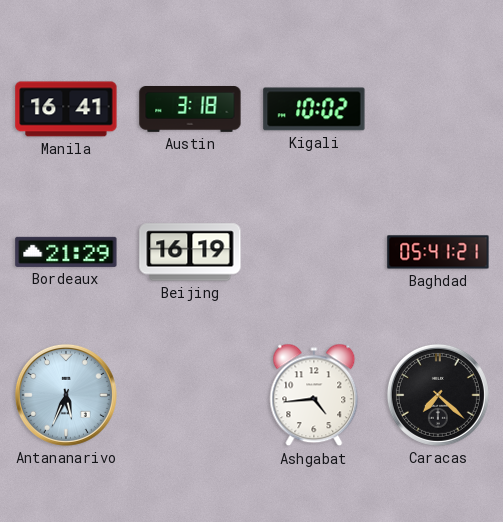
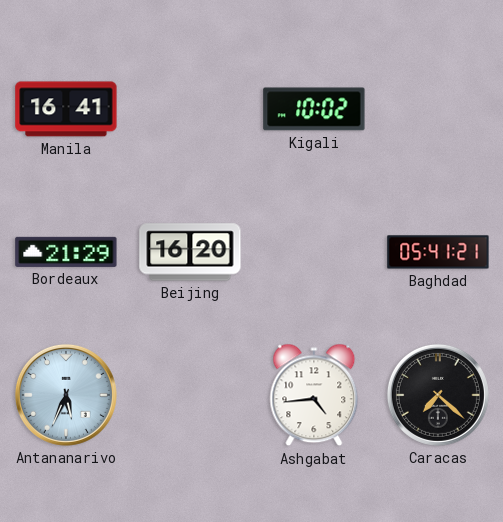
Austin: 3:18 -> none (190, 110)
Beijing: 16:19 -> 16:20 (190, 252)
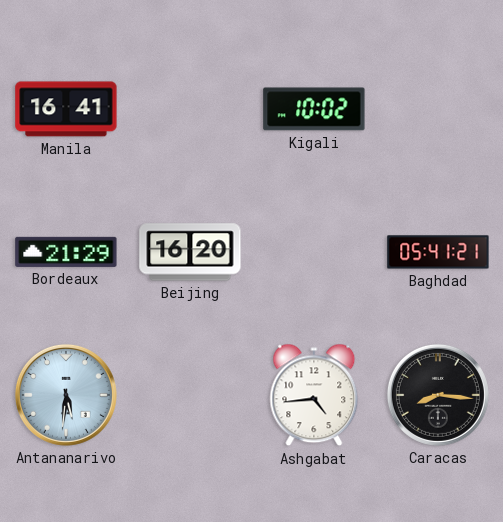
Antananarivo: 5:34 -> 5:31 (66, 395)
Caracas: 7:22 -> 8:16 (438, 395)
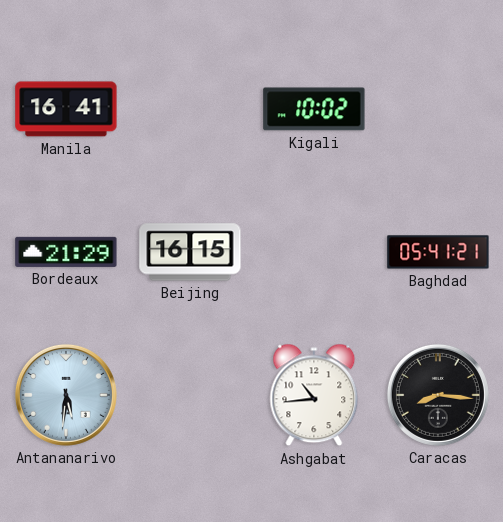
Beijing: 16:20 -> 16:15 (190, 252)
Ashgabat: 4:44 -> 10:44 (314, 395)
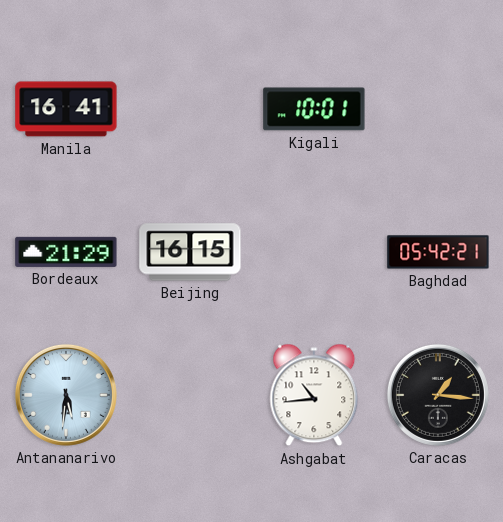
Kigali: 10:02 -> 10:01 (314, 109)
Baghdad: 05:41 -> 05:42 (438, 252)
Caracas: 8:16 -> 1:16 (438, 395)
